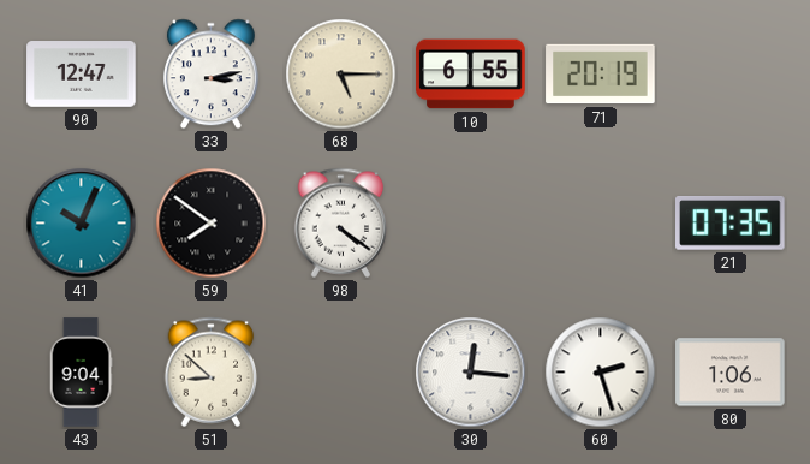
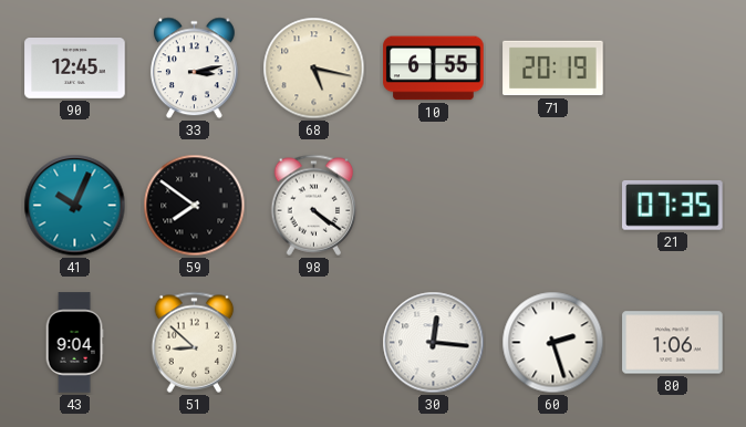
90: 12:47 -> 12:45 (75, 69)
68: 5:15 -> 5:17 (314, 69)
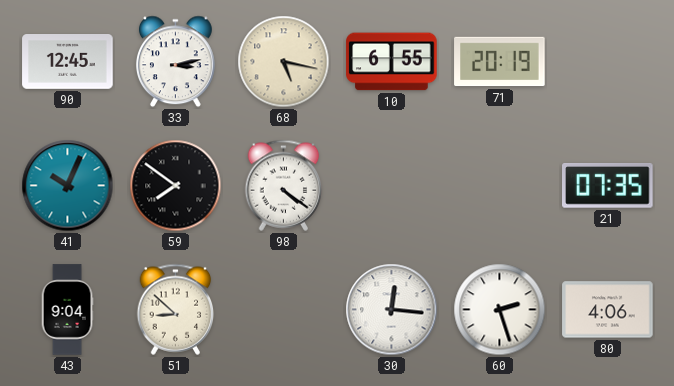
80: 1:06 -> 4:06 (608, 310)
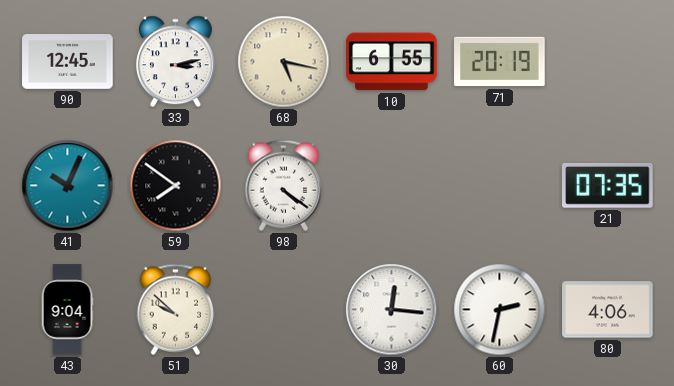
51: 8:52 -> 9:52 (176, 309)
60: 2:27 -> 2:32 (500, 310)
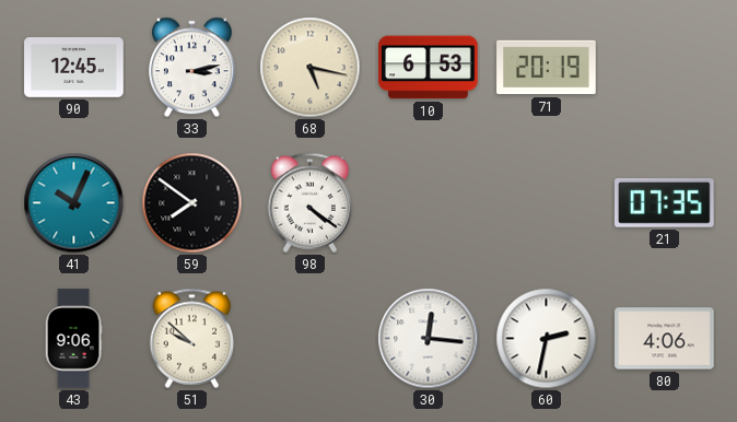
10: 6:55 -> 6:53 (429, 68)
43: 9:04 -> 9:06 (73, 339)
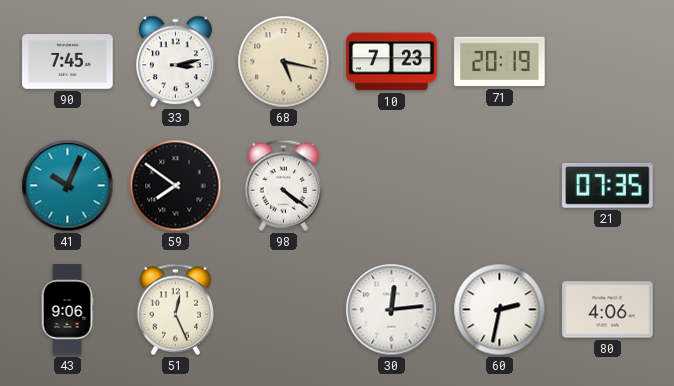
90: 12:45 -> 7:45 (68, 62)
10: 6:53 -> 7:23 (392, 62)
51: 9:52 -> 12:26 (176, 309)
30: 12:16 -> 12:14 (392, 310)
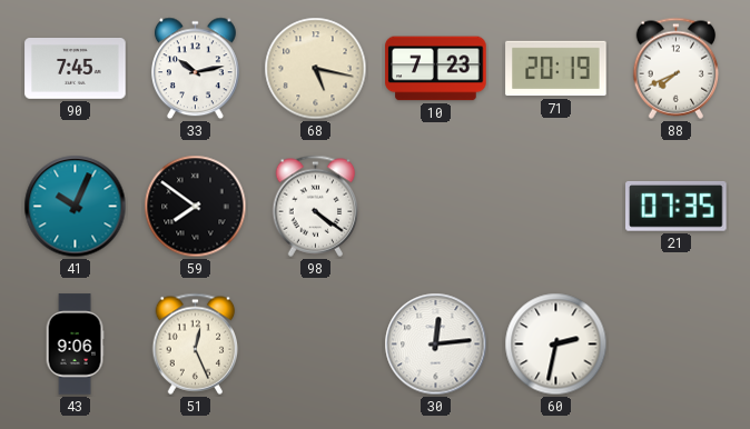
33: 3:13 -> 10:13 (195, 69)
88: none -> 7:41 (677, 68)
80: 4:06 -> none (608, 310)
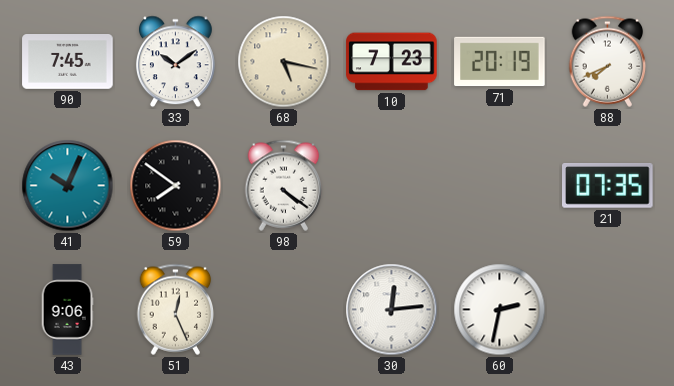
33: 10:13 -> 10:09 (175, 62)
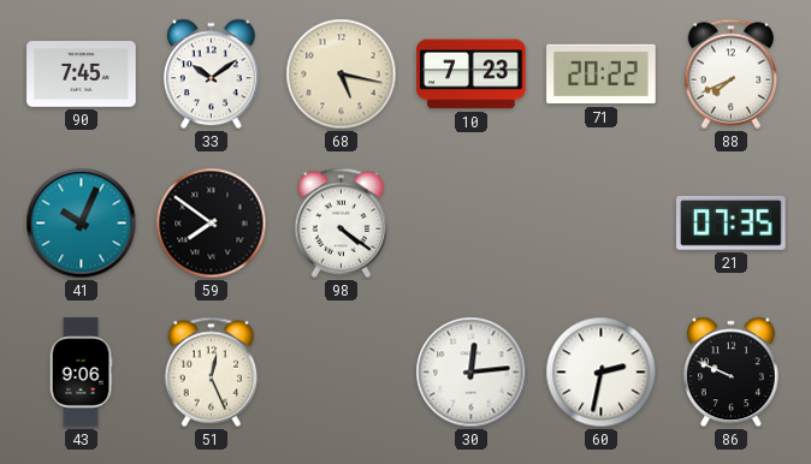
71: 20:19 -> 20:22 (602, 75)
86: none -> 9:49 (730, 373)
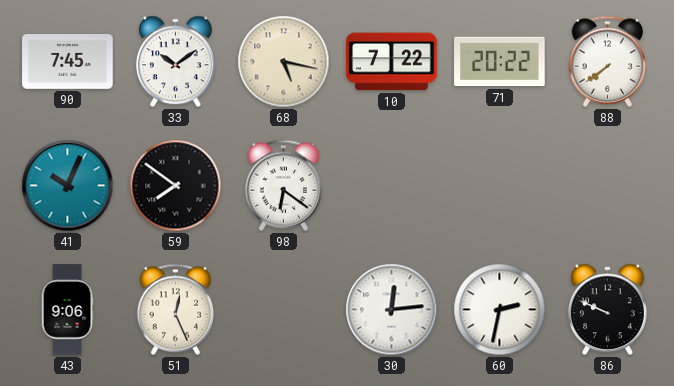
10: 7:23 -> 7:22 (392, 62)
88: 7:41 -> 7:39 (608, 61)
98: 4:21 -> 6:21 (284, 185)
21: 07:35 -> none (732, 224)
